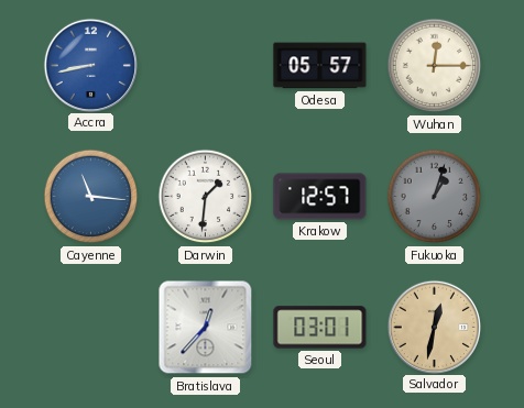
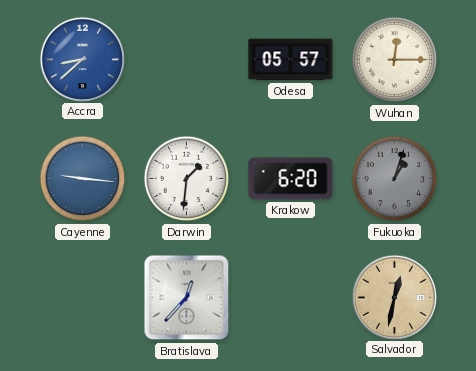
Accra: 8:43 -> 8:38 (82, 59)
Cayenne: 11:16 -> 9:16 (83, 179)
Krakow: 12:57 -> 6:20 (291, 179)
Seoul: 03:01 -> none (320, 328)
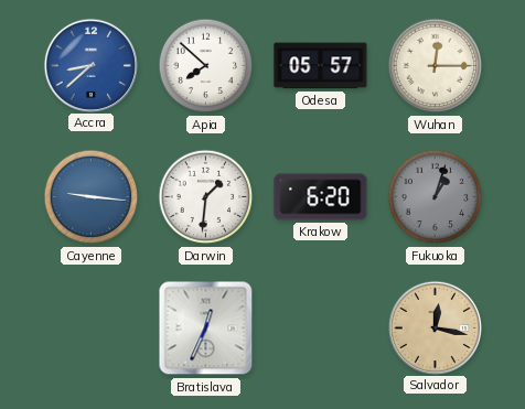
Apia: none -> 7:52 (206, 66)
Bratislava: 12:37 -> 12:34 (206, 329)
Salvador: 12:32 -> 12:17 (435, 327)
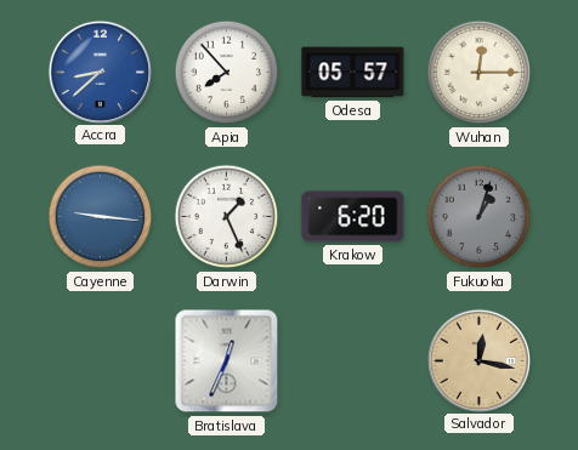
Apia: 7:52 -> 7:53 (227, 73)
Darwin: 1:31 -> 1:26 (227, 217)
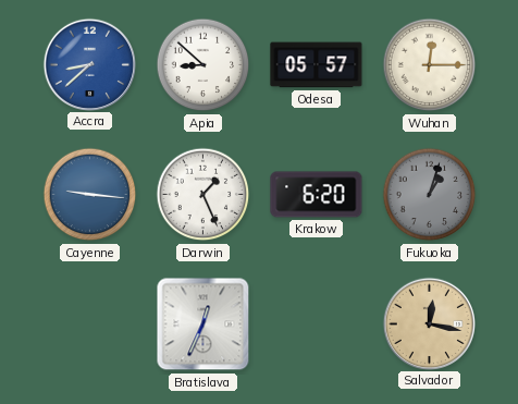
Apia: 7:53 -> 8:52 (203, 65)
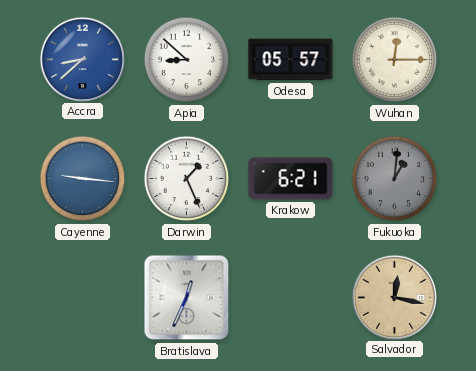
Krakow: 6:20 -> 6:21 (291, 179)
Fukuoka: 1:03 -> 1:01 (395, 179)
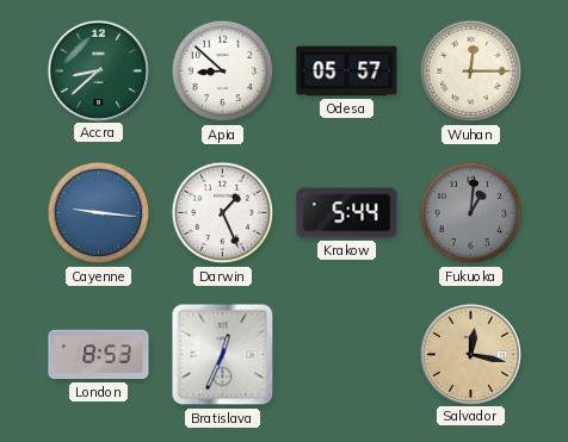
Accra dial: blue -> green (98, 70)
Krakow: 6:21 -> 5:44 (347, 213)
London: none -> 8:53 (99, 355)
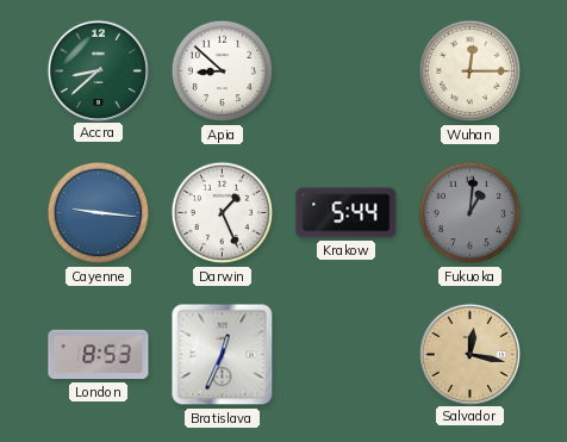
Odesa: 05:57 -> none (347, 71)
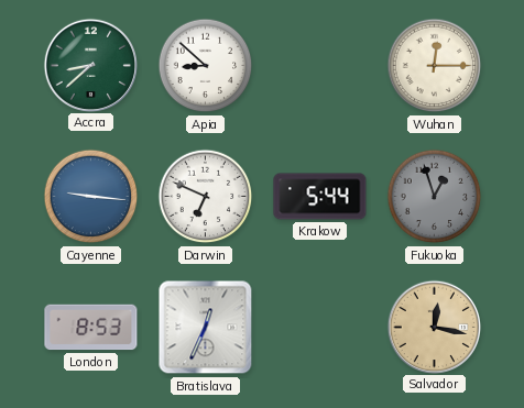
Darwin: 1:26 -> 6:49 (206, 197)
Fukuoka: 1:01 -> 12:57 (435, 197)
